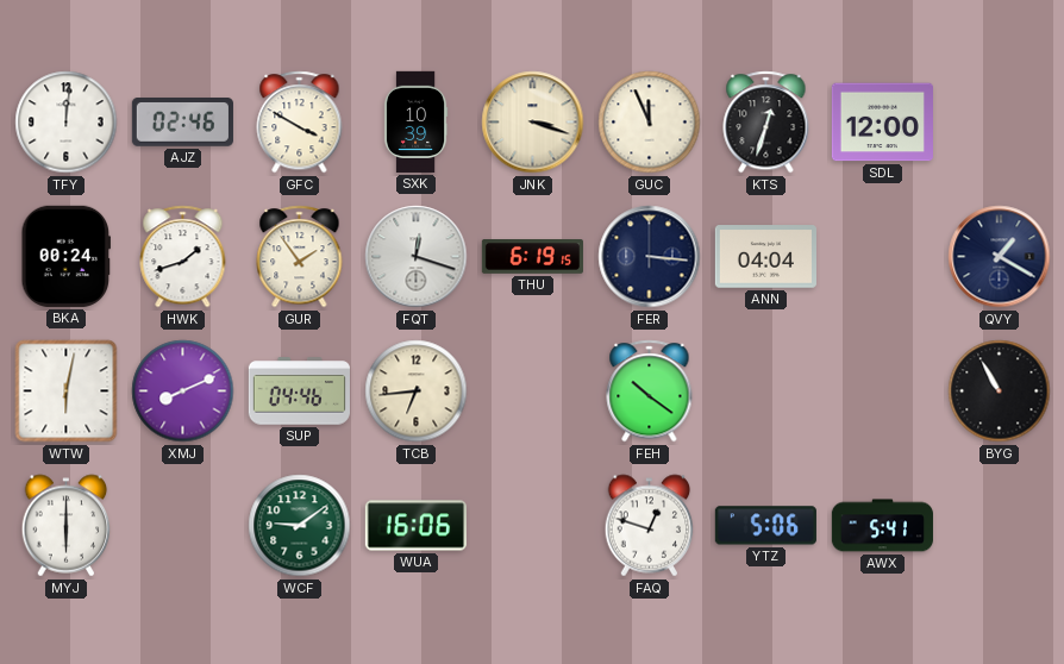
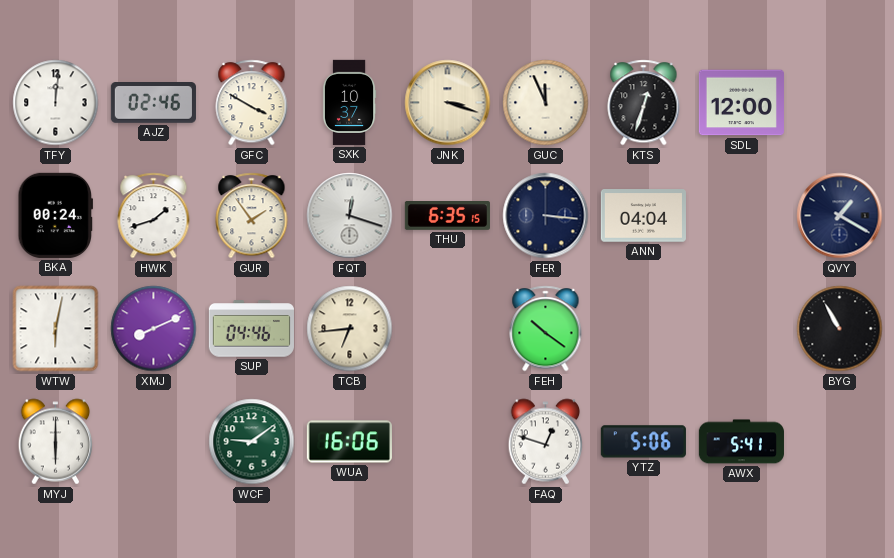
SXK: 10:39 -> 10:37 (349, 102)
THU: 6:19 -> 6:35 (447, 216)
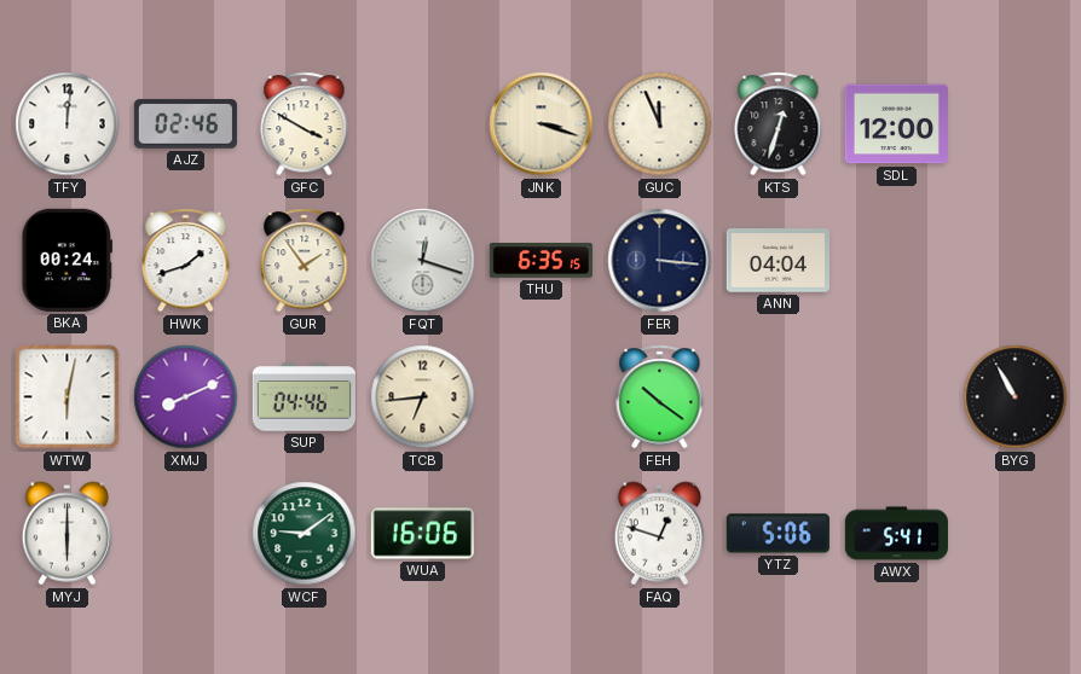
SXK: 10:37 -> none (349, 102)
QVY: 1:20 -> none (840, 216)
